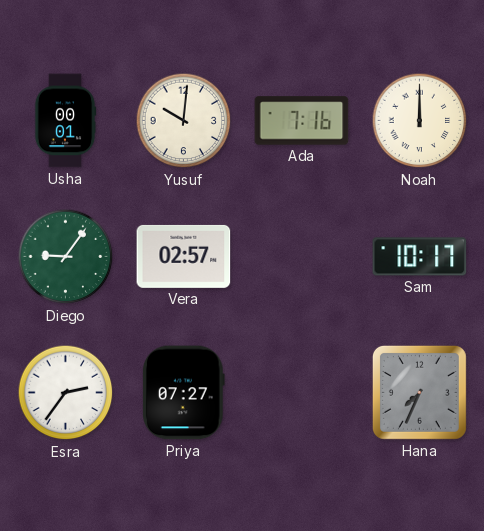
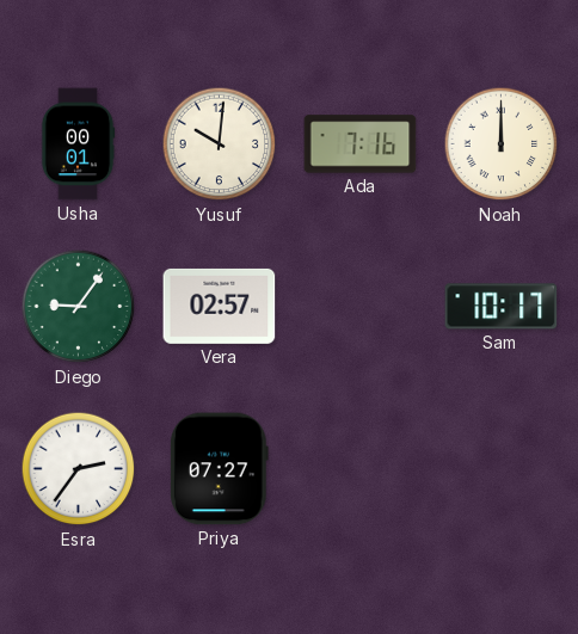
Hana: 7:34 -> none (419, 392)
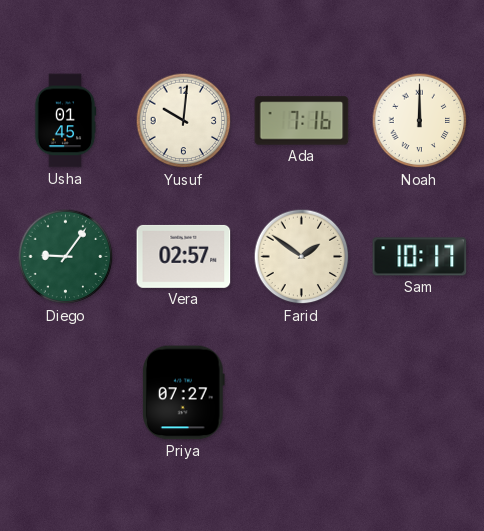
Usha: 00:01 -> 01:45 (65, 121)
Farid: none -> 1:51 (302, 257)
Esra: 2:36 -> none (79, 469)
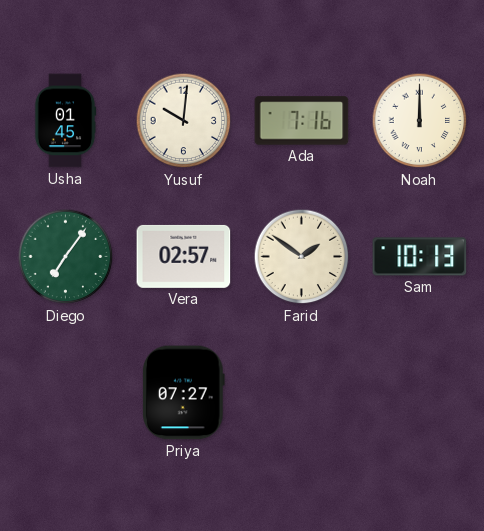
Diego: 9:06 -> 7:06 (66, 257)
Sam: 10:17 -> 10:13 (420, 257)
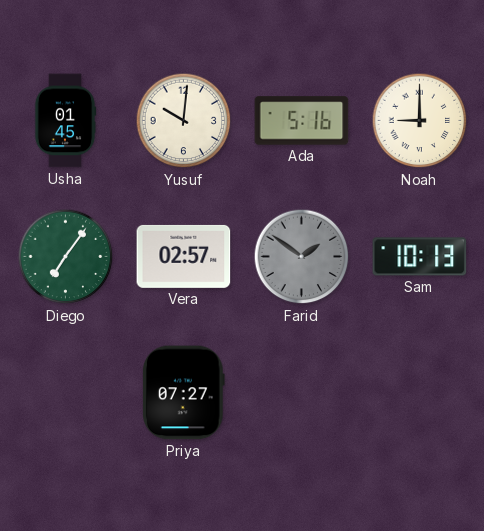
Ada: 7:16 -> 5:16 (302, 121)
Noah: 12:00 -> 9:00 (420, 121)
Farid dial: cream -> grey (302, 257)
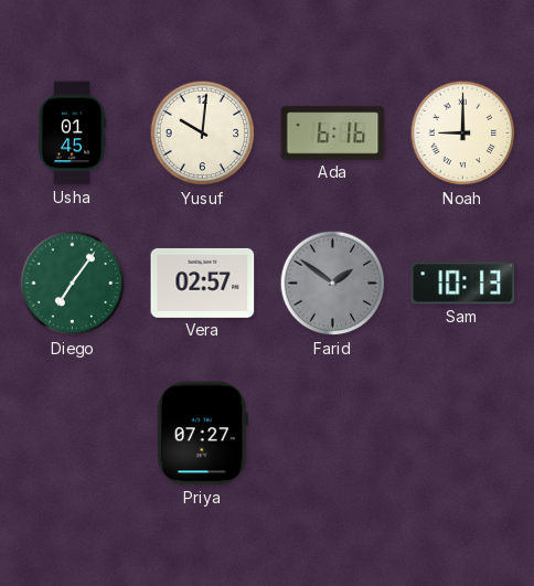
Ada: 5:16 -> 6:16 (333, 134)
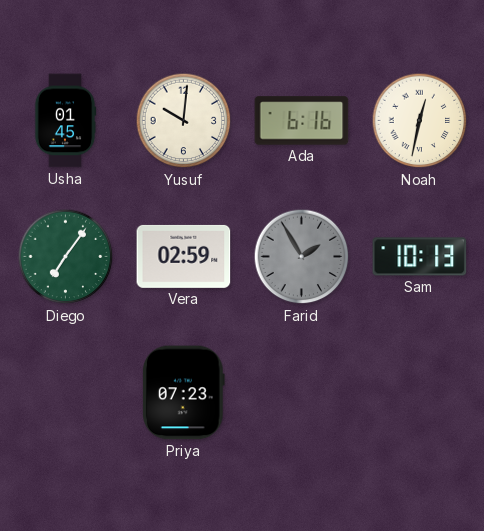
Noah: 9:00 -> 12:32 (420, 121)
Vera: 02:57 -> 02:59 (184, 256)
Farid: 1:51 -> 1:55 (302, 257)
Priya: 07:27 -> 07:23 (183, 393)
